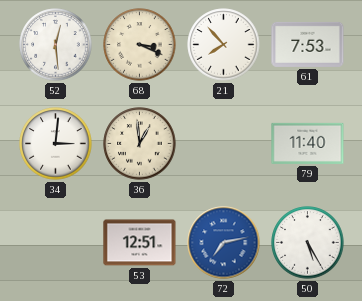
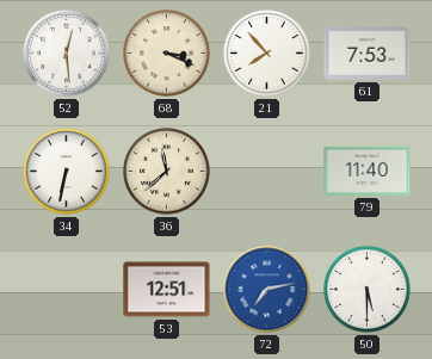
34: 3:01 -> 6:32 (67, 172)
36: 12:59 -> 11:38 (167, 172)
50: 5:25 -> 5:30 (368, 290)
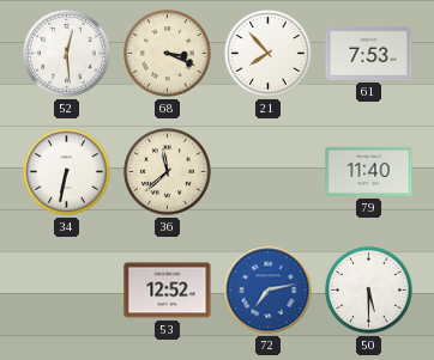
53: 12:51 -> 12:52 (168, 291)
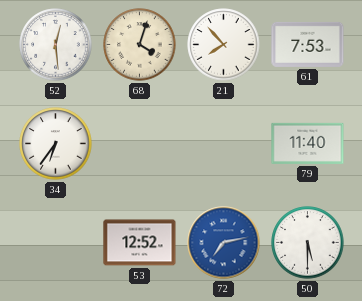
68: 3:19 -> 4:03 (140, 45)
34: 6:32 -> 6:36 (56, 144)
36: 11:38 -> none (168, 172)
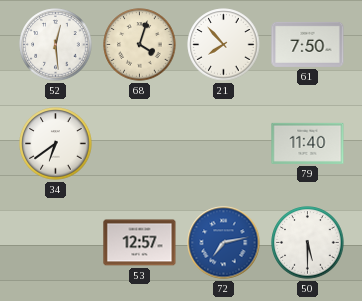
61: 7:53 -> 7:50 (308, 44)
34: 6:36 -> 6:39 (56, 144)
53: 12:52 -> 12:57 (140, 243)
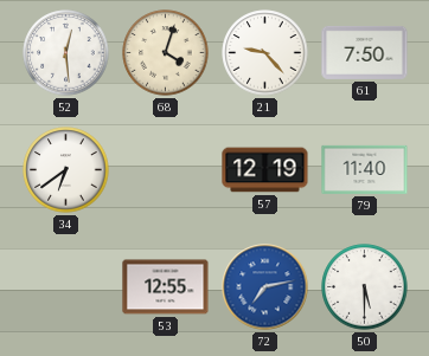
21: 7:53 -> 9:23 (265, 53)
57: none -> 12:19 (265, 170)
53: 12:57 -> 12:55 (166, 287)
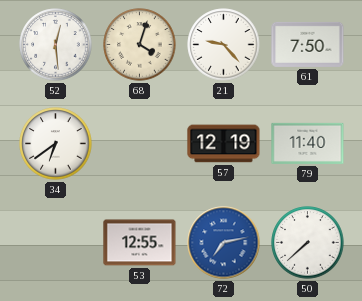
50: 5:30 -> 7:38 (308, 243)
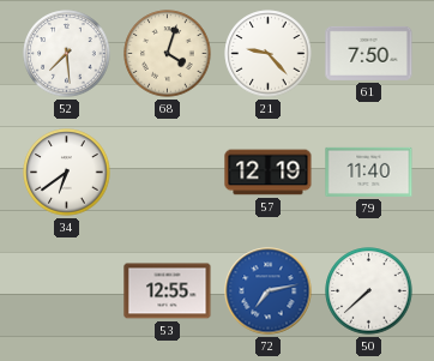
52: 12:29 -> 7:29 (67, 54)
